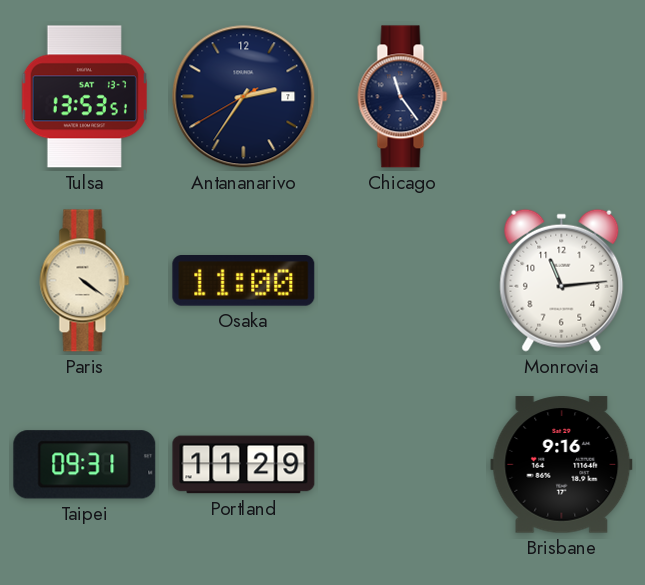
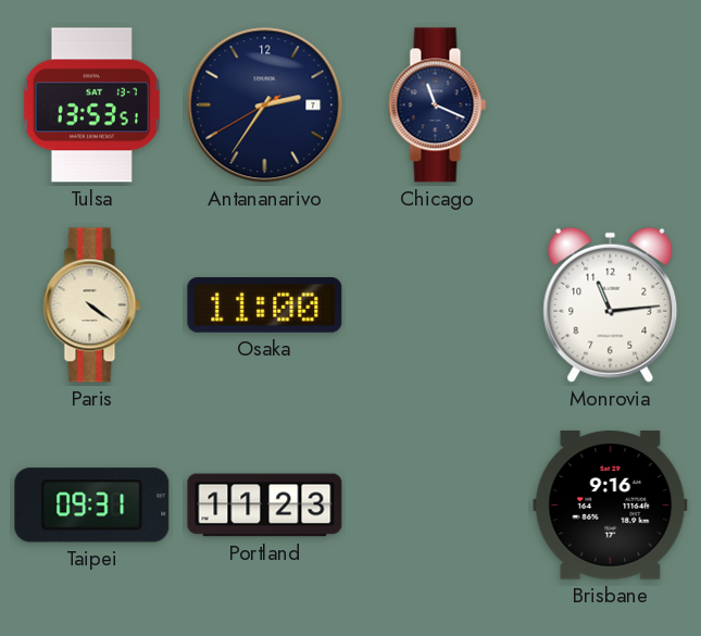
Chicago: 11:24 -> 11:19 (438, 105)
Portland: 11:29 -> 11:23 (265, 506)
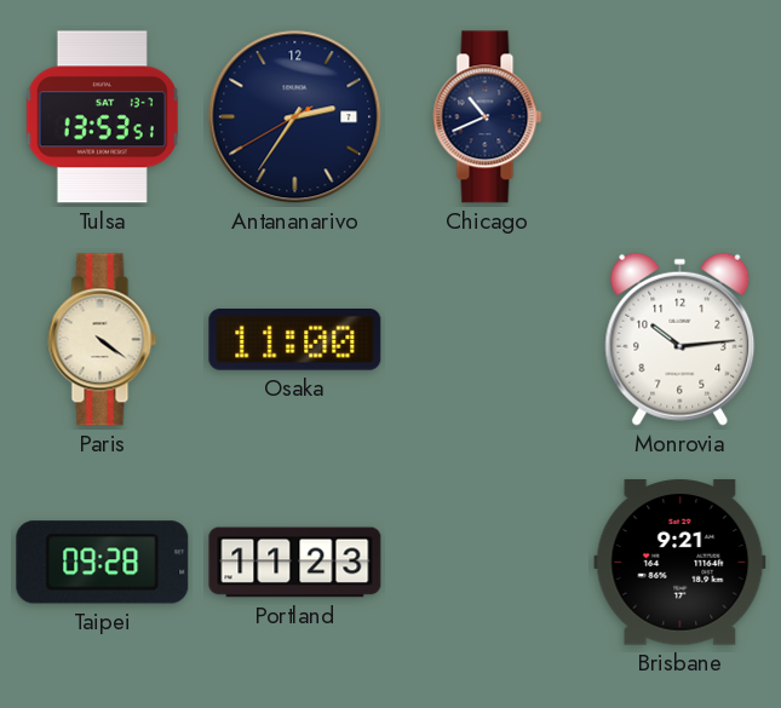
Chicago: 11:19 -> 10:41 (488, 117)
Monrovia: 11:14 -> 10:14 (680, 339)
Taipei: 09:31 -> 09:28 (103, 563)
Brisbane: 9:16 -> 9:21 (680, 563)
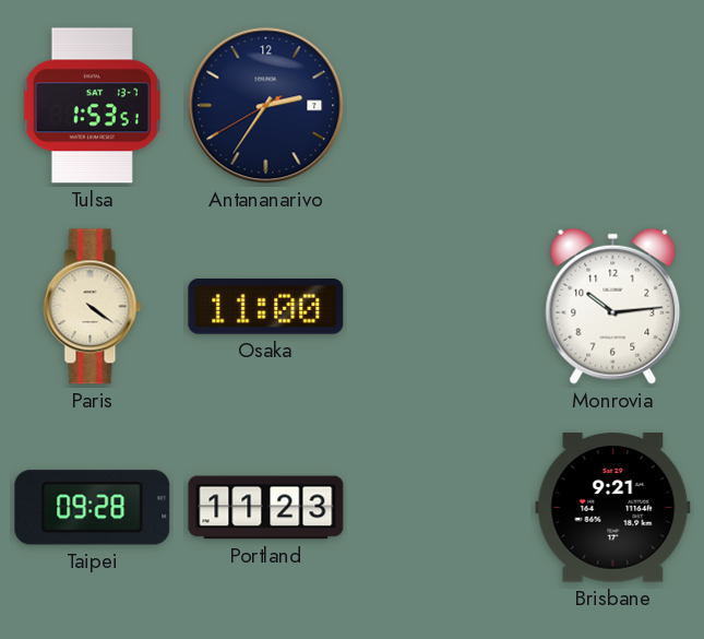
Tulsa: 13:53 -> 1:53 (92, 106)
Chicago: 10:41 -> none (488, 117)
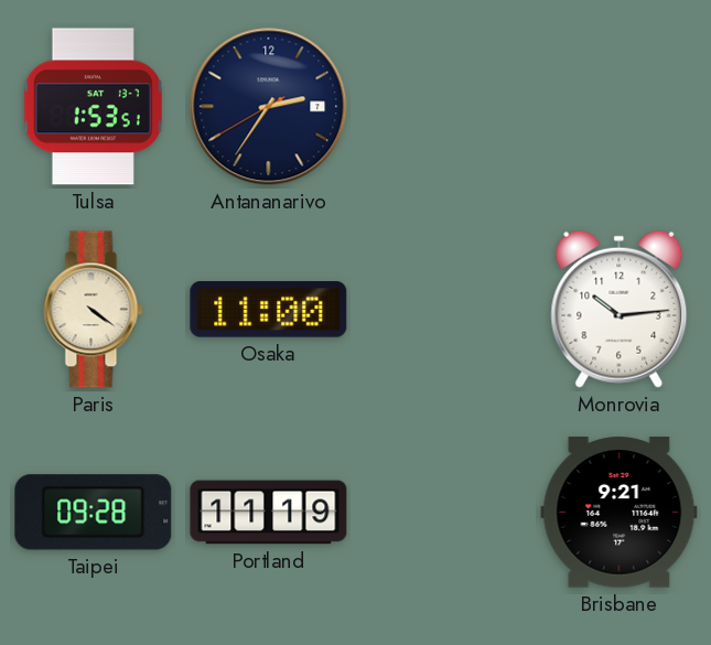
Portland: 11:23 -> 11:19 (269, 513)
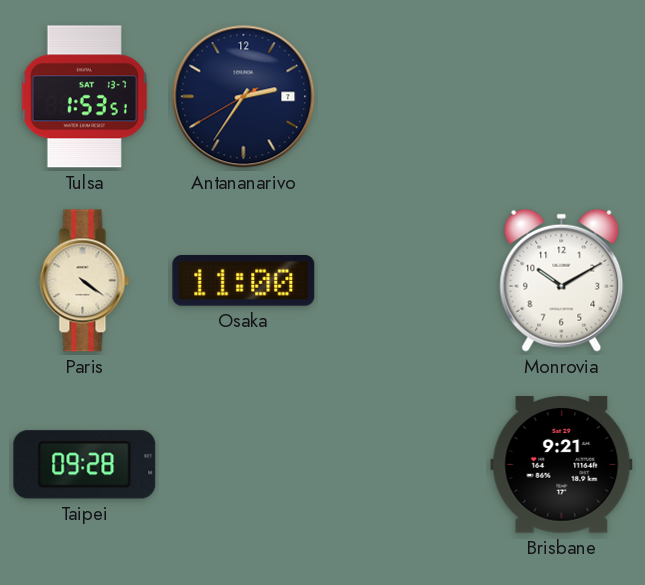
Monrovia: 10:14 -> 10:10 (562, 280)
Portland: 11:19 -> none (269, 513)
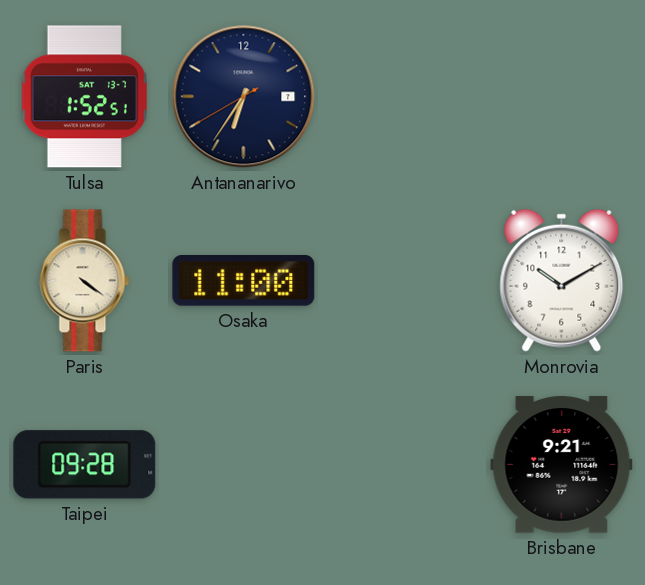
Tulsa: 1:53 -> 1:52 (84, 97)
Antananarivo: 2:35 -> 6:35 (244, 97)
